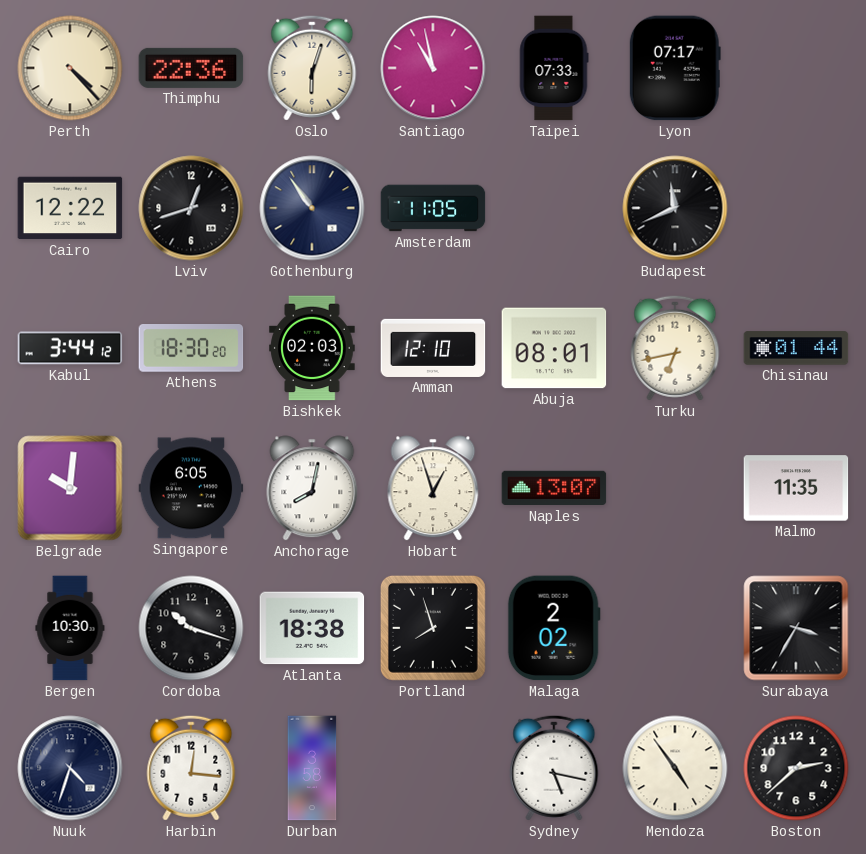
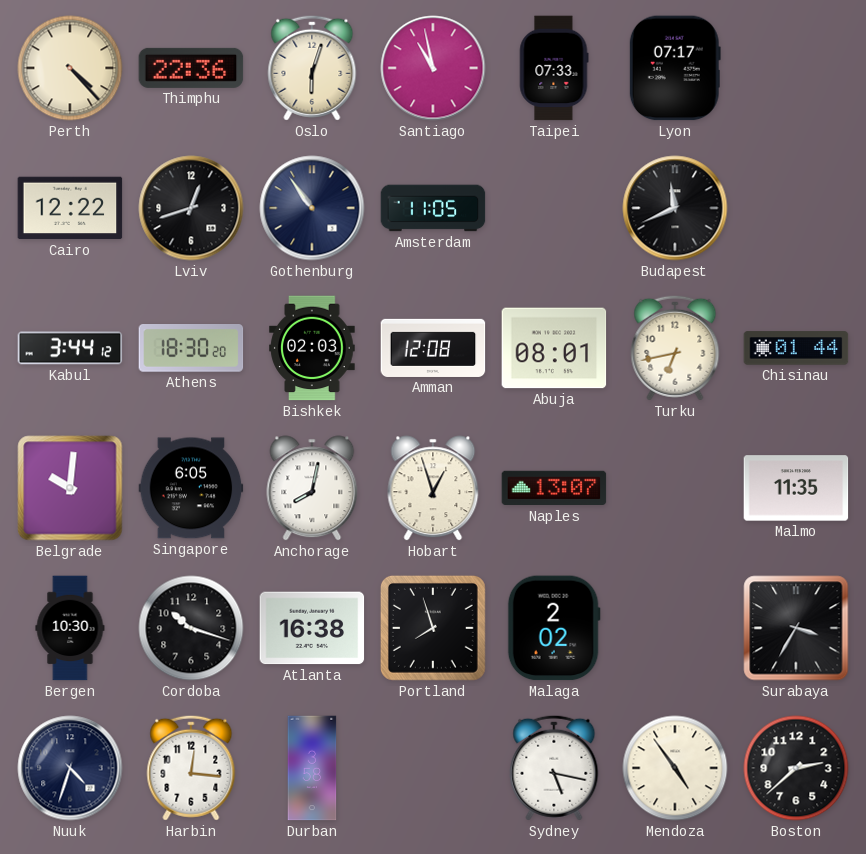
Amman: 12:10 -> 12:08 (433, 348)
Atlanta: 18:38 -> 16:38 (312, 628)
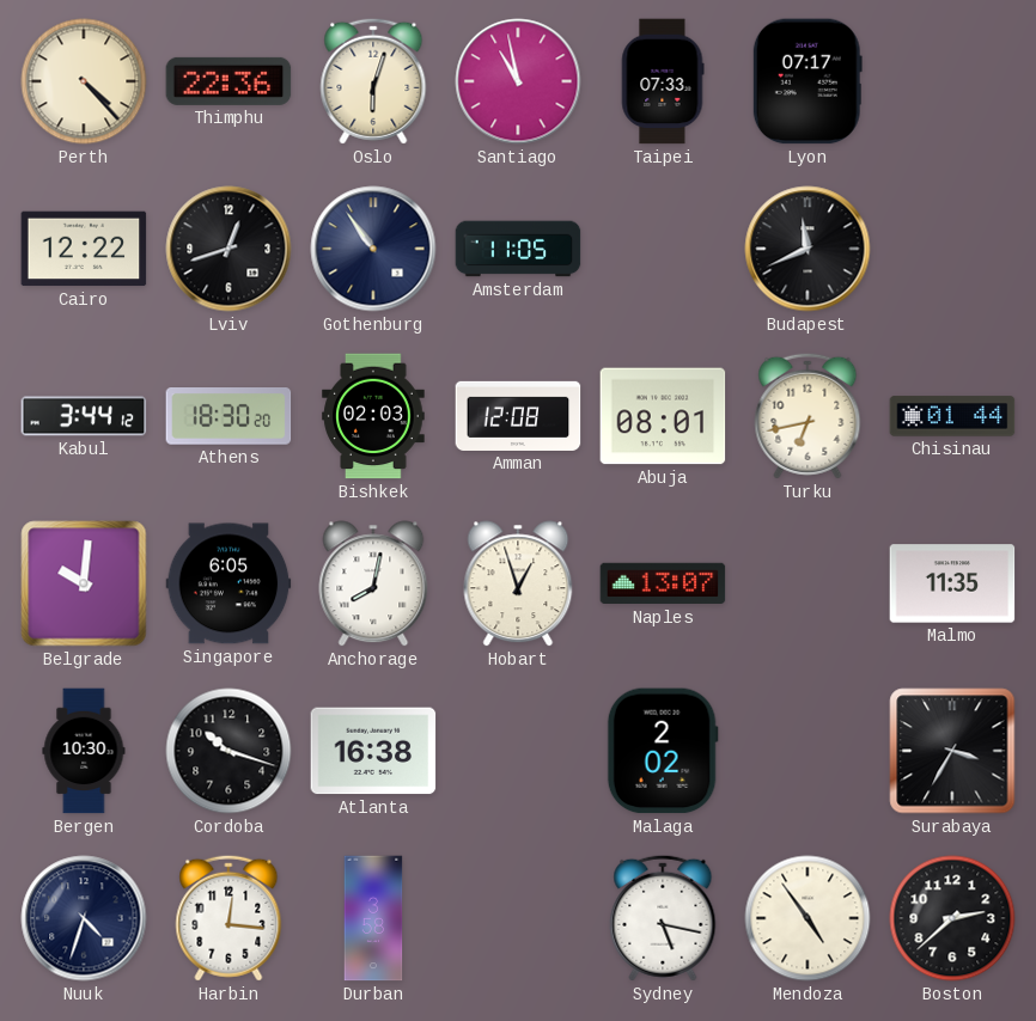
Portland: 7:57 -> none (433, 628)
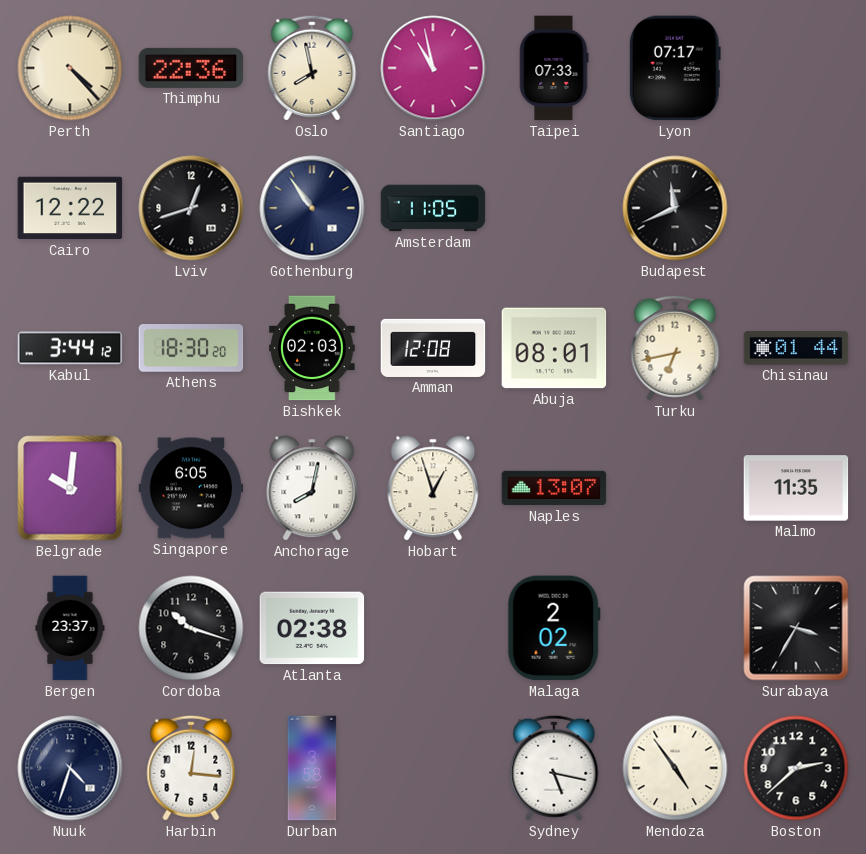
Oslo: 6:03 -> 7:58 (312, 68)
Bergen: 10:30 -> 23:37 (70, 628)
Atlanta: 16:38 -> 02:38 (312, 628)
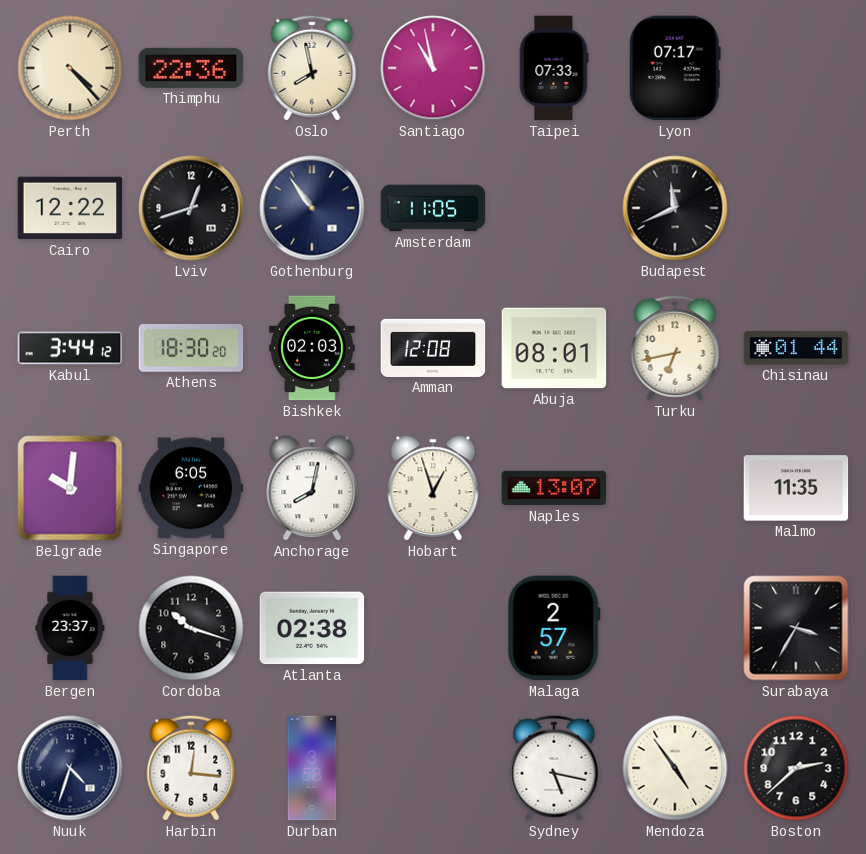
Malaga: 2:02 -> 2:57 (554, 628)
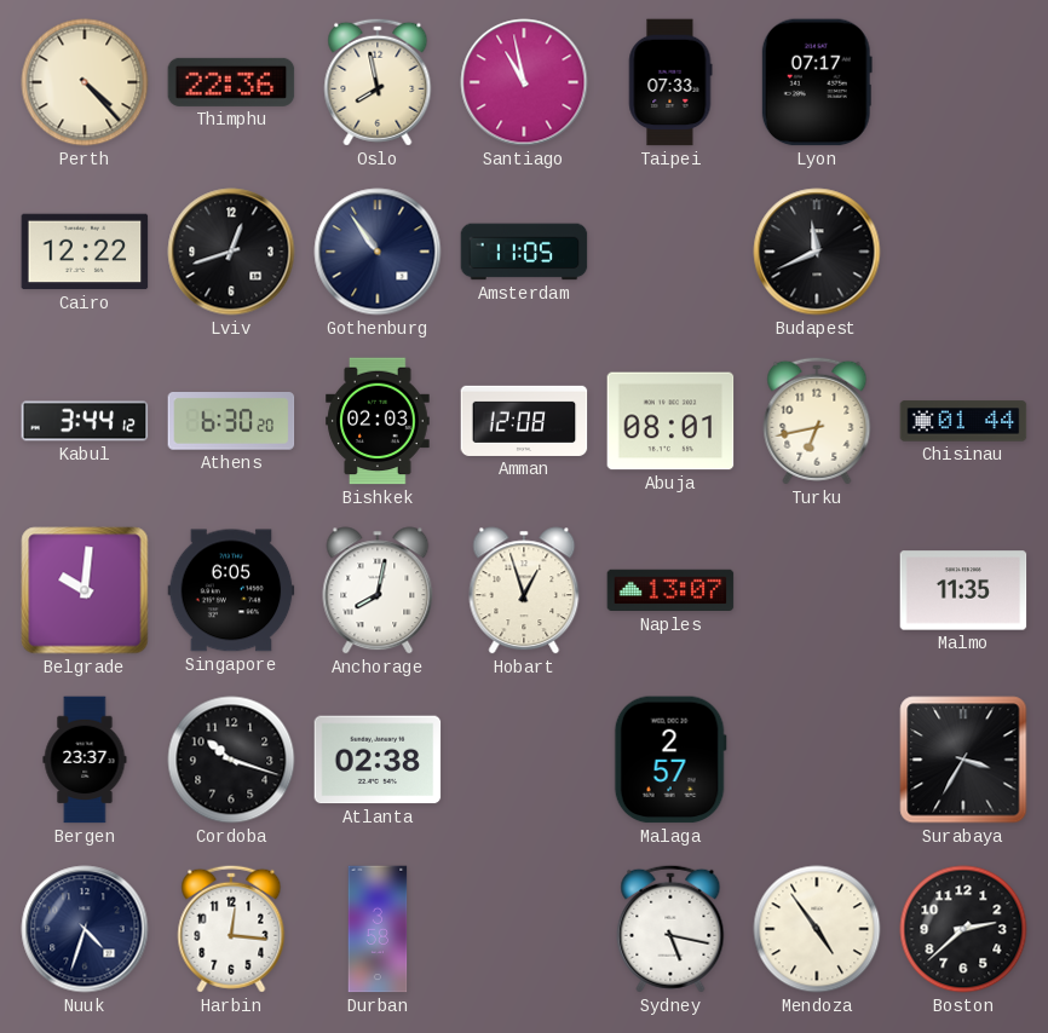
Athens: 18:30 -> 6:30 (231, 422)
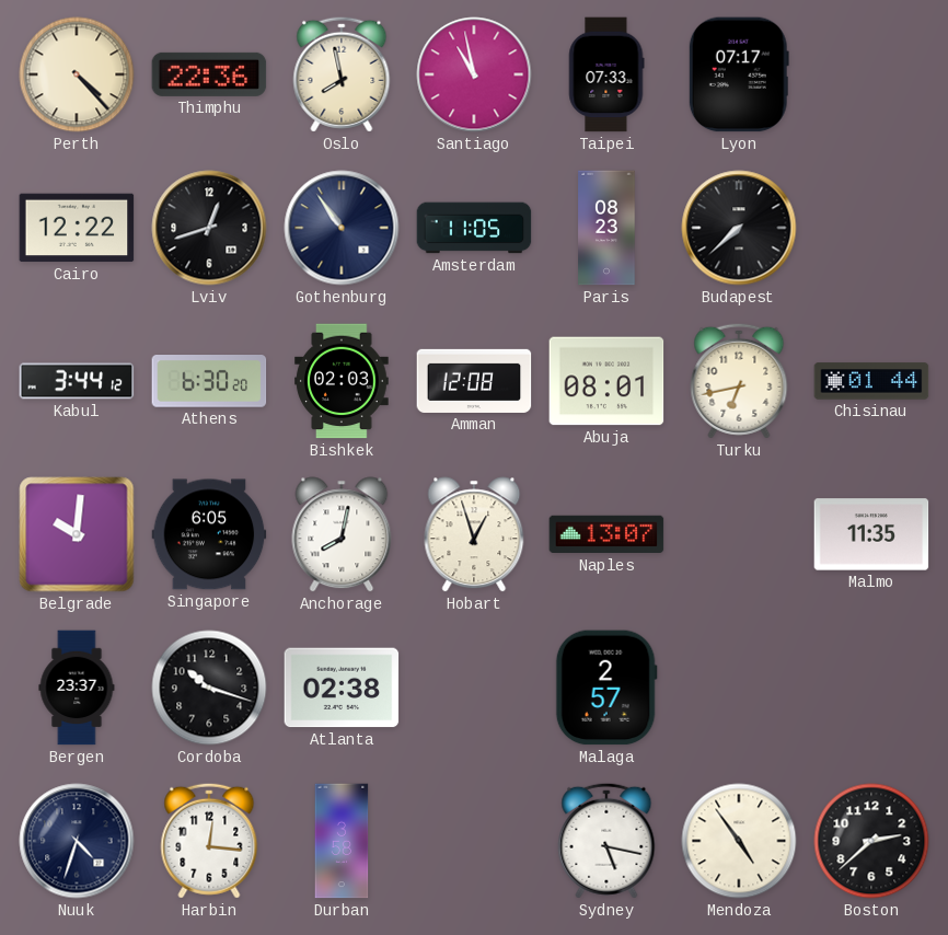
Paris: none -> 08:23 (606, 228)
Budapest: 11:41 -> 7:38 (739, 228)
Surabaya: 3:35 -> none (963, 760)
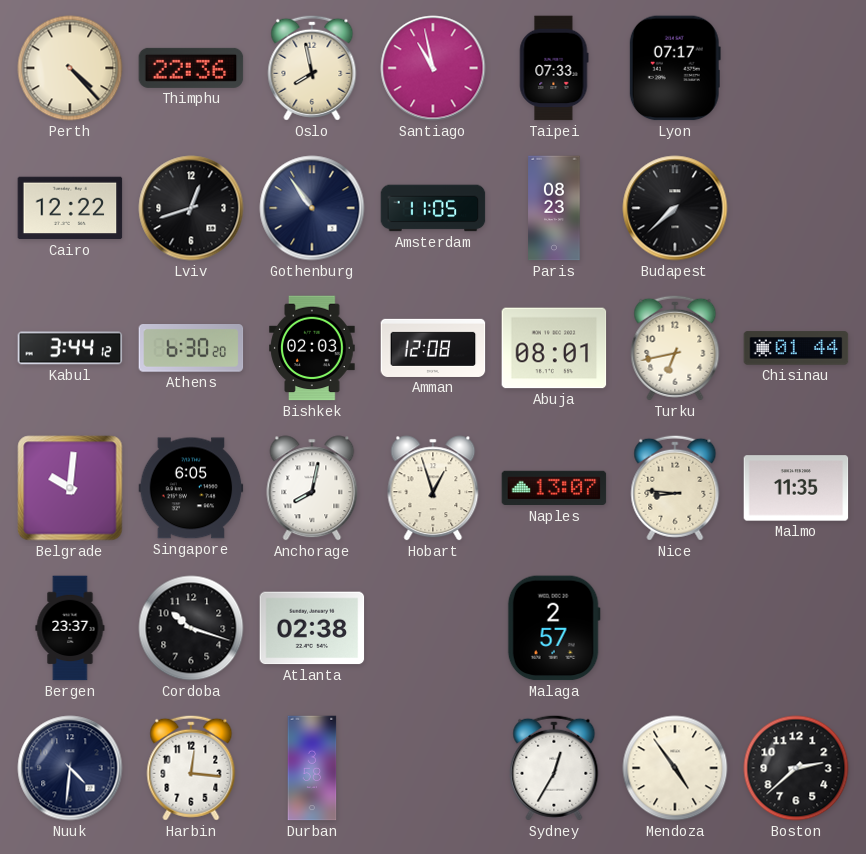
Nice: none -> 8:46 (675, 488)
Nuuk: 4:33 -> 4:31 (70, 768)
Sydney: 5:17 -> 12:35 (554, 768)
